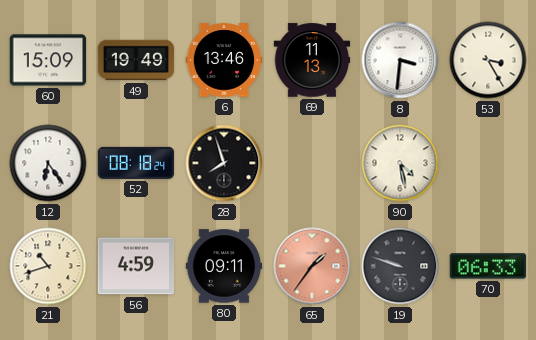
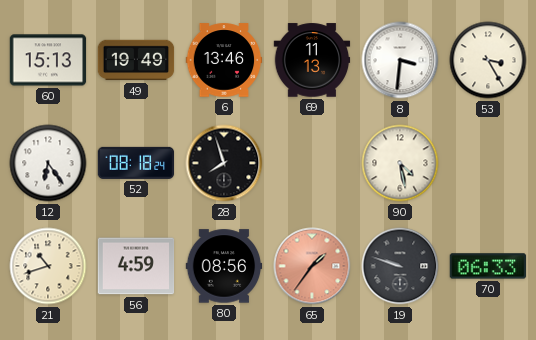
60: 15:09 -> 15:13 (48, 60)
80: 09:11 -> 08:56 (224, 266)
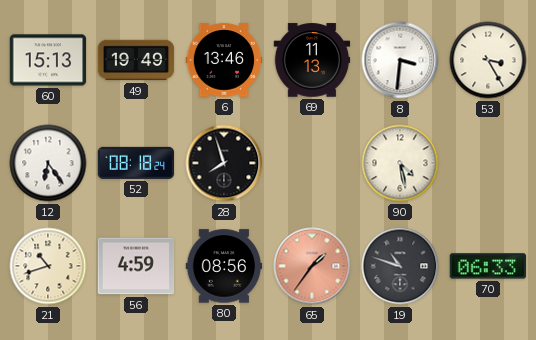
19: 9:48 -> 10:48 (400, 266)
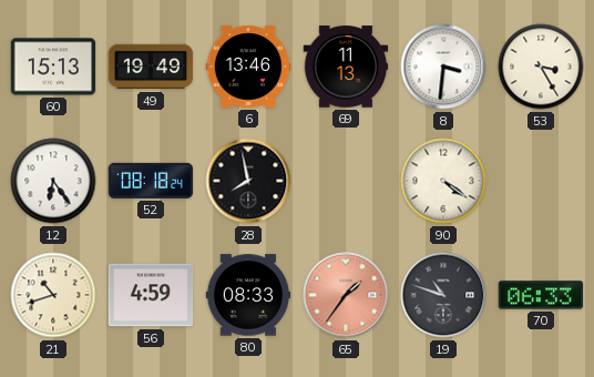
28: 7:57 -> 7:58 (248, 181)
90: 4:28 -> 4:21 (443, 181)
80: 08:56 -> 08:33 (248, 295)
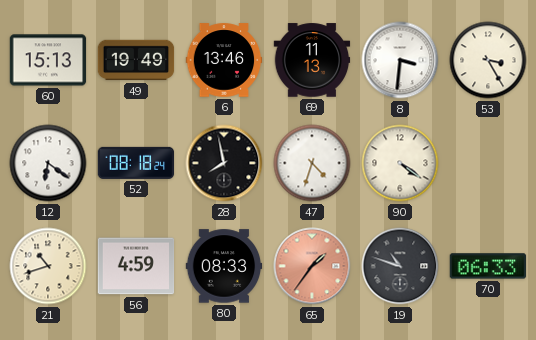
12: 6:24 -> 6:21 (48, 163)
47: none -> 4:33 (312, 163)
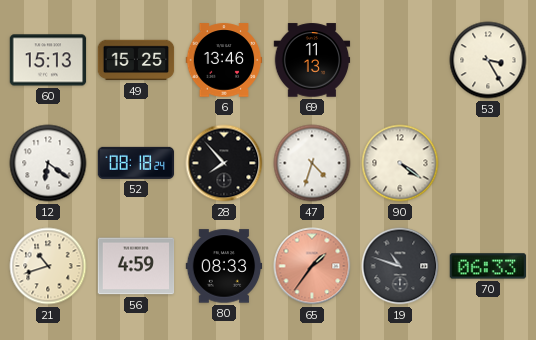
49: 19:49 -> 15:25 (136, 60)
8: 3:31 -> none (400, 60)
28: 7:58 -> 7:53 (224, 163)
